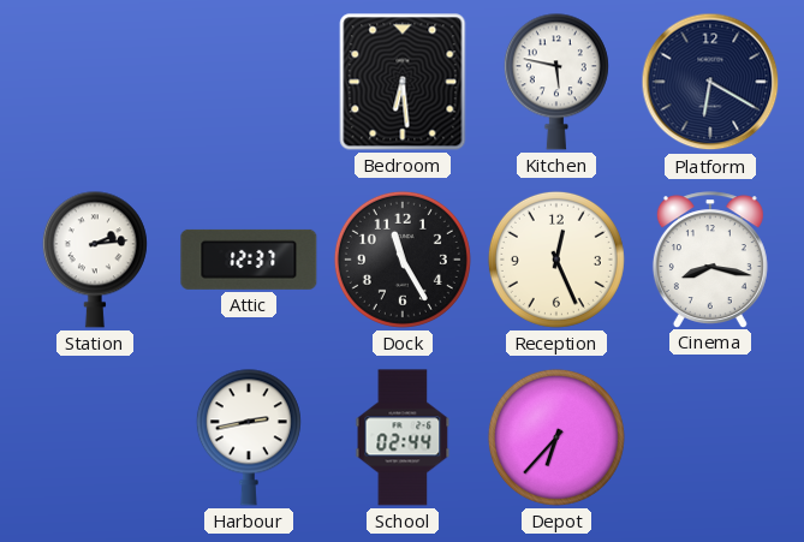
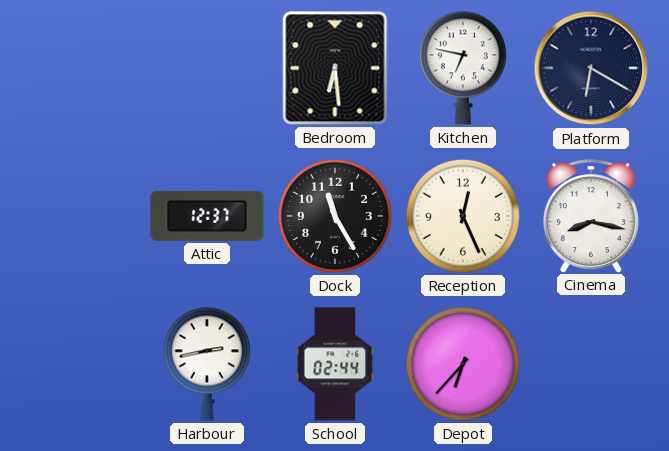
Kitchen: 5:47 -> 6:47 (463, 68)
Station: 2:14 -> none (95, 260)
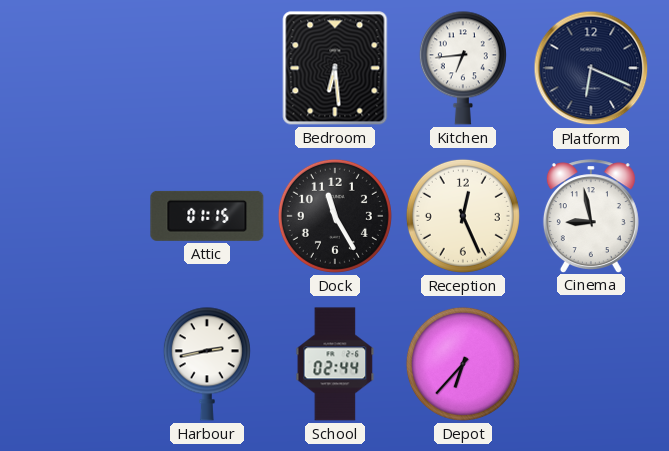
Kitchen: 6:47 -> 6:44 (463, 68)
Platform: 6:20 -> 6:19 (591, 68)
Attic: 12:37 -> 01:15 (207, 216)
Cinema: 8:17 -> 8:58 (591, 216)
